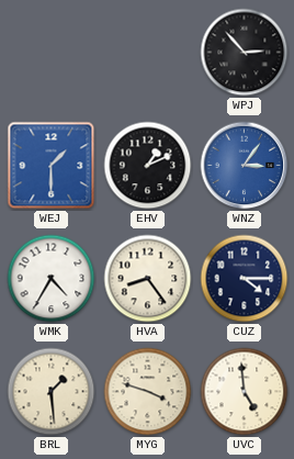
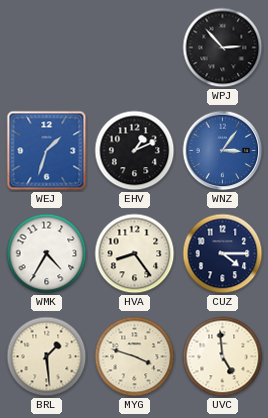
WEJ: 1:30 -> 1:33 (47, 151)
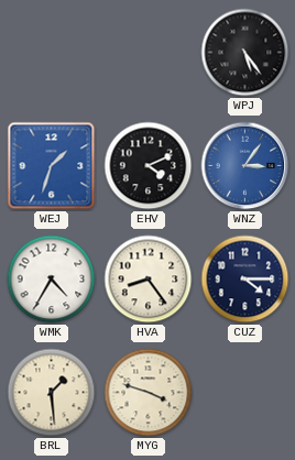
WPJ: 2:53 -> 5:24 (245, 53)
EHV: 1:11 -> 4:11 (149, 166)
UVC: 4:59 -> none (223, 357)
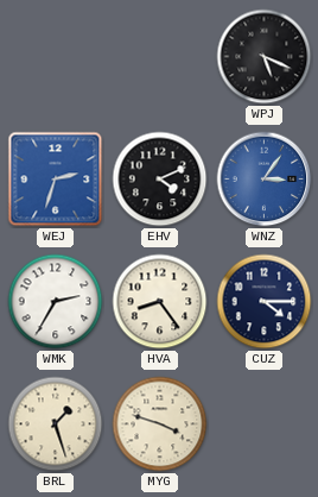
WPJ: 5:24 -> 5:19 (265, 57)
WEJ: 1:33 -> 2:33 (56, 180)
WMK: 4:35 -> 2:35 (56, 302)
BRL: 1:29 -> 1:27 (56, 424)
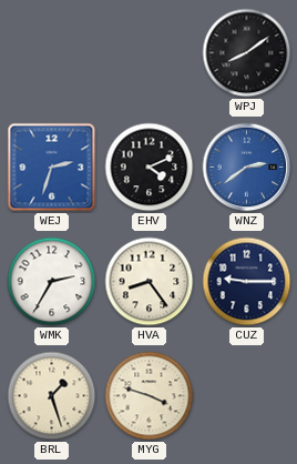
WPJ: 5:19 -> 8:09 (247, 53)
WNZ: 3:06 -> 2:39 (247, 168)
CUZ: 4:15 -> 9:15 (247, 282)
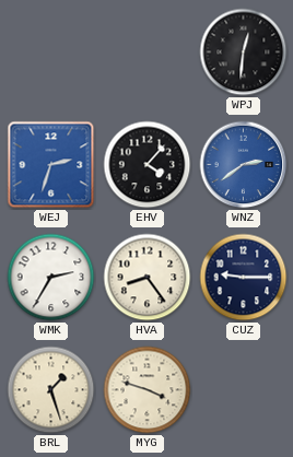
WPJ: 8:09 -> 12:31 (244, 52)
EHV: 4:11 -> 4:07 (148, 165)
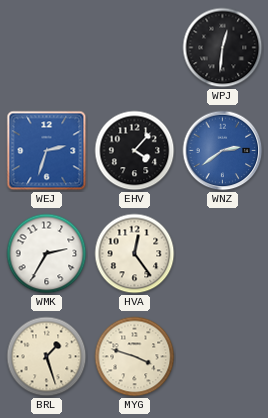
HVA: 8:24 -> 12:24 (135, 254)
CUZ: 9:15 -> none (244, 278)
